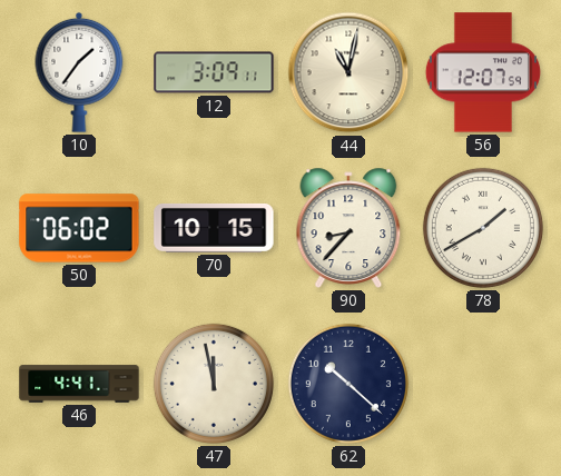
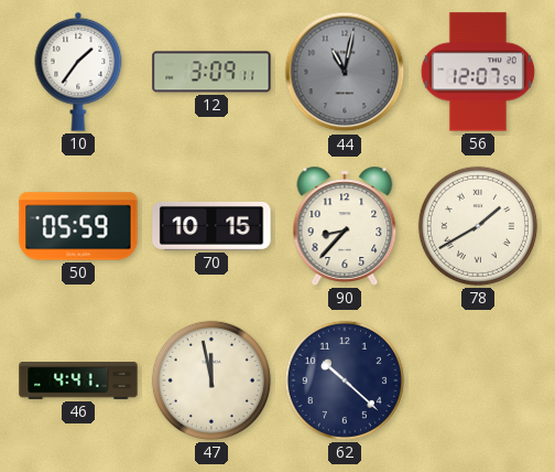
44 dial: cream -> grey (345, 72)
50: 06:02 -> 05:59 (78, 226)
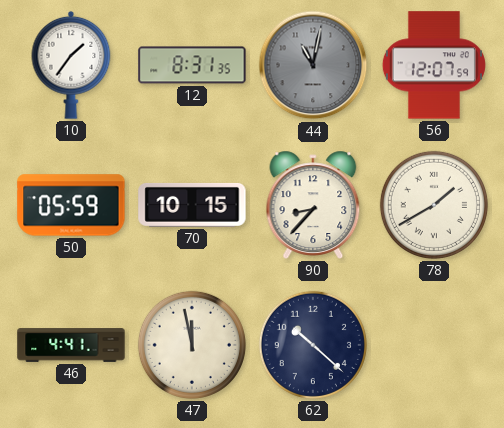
12: 3:09 -> 8:31 (192, 65)
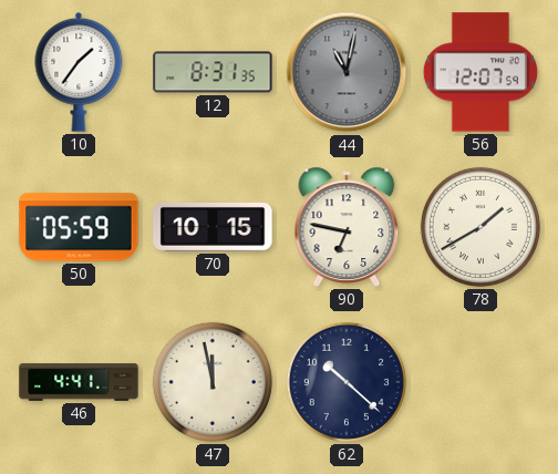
90: 8:37 -> 6:47 (347, 227)
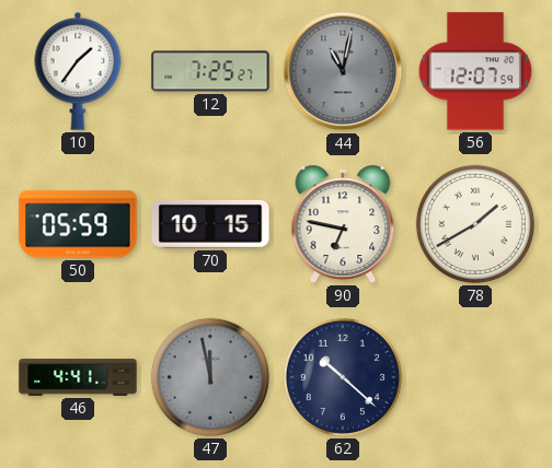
12: 8:31 -> 7:25 (210, 71)
47 dial: cream -> grey (210, 377)
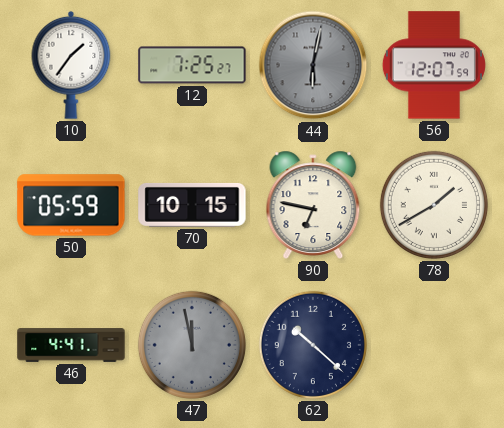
44: 11:02 -> 6:02 (313, 65)
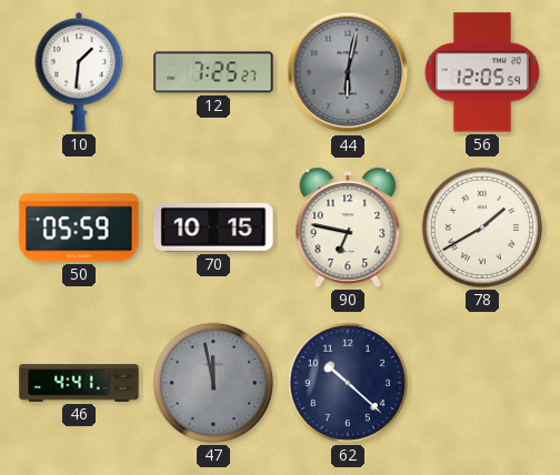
10: 1:36 -> 1:31 (79, 72)
56: 12:07 -> 12:05 (482, 72)
